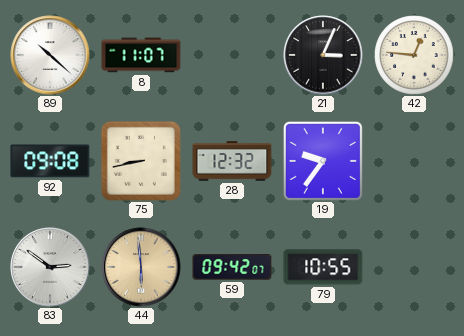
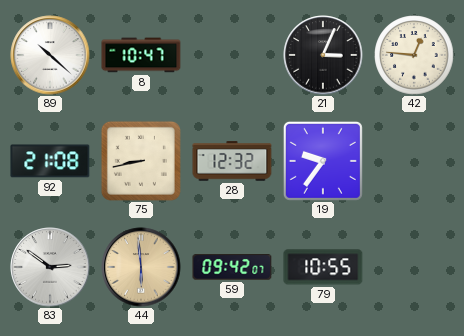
8: 11:07 -> 10:47 (141, 55)
92: 09:08 -> 21:08 (50, 161)
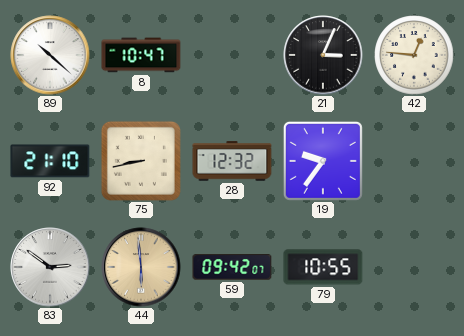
92: 21:08 -> 21:10 (50, 161)
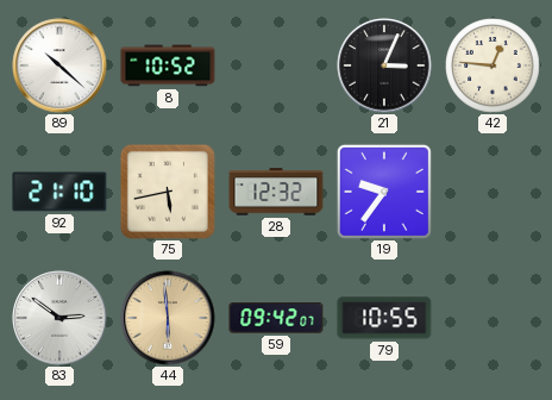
8: 10:47 -> 10:52 (168, 65)
75: 8:43 -> 5:43 (168, 192)
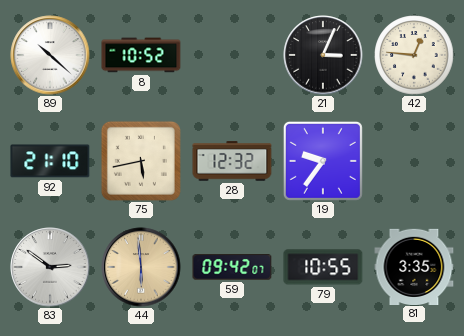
81: none -> 3:35 (414, 266)
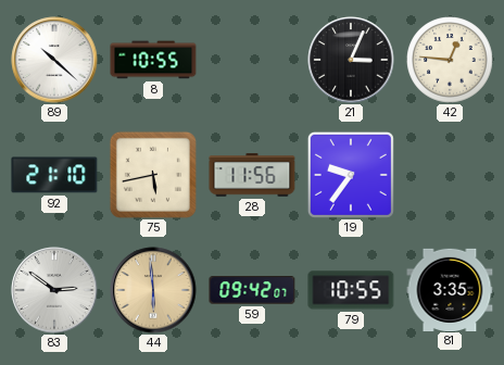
8: 10:52 -> 10:55 (153, 60)
28: 12:32 -> 11:56 (252, 175)
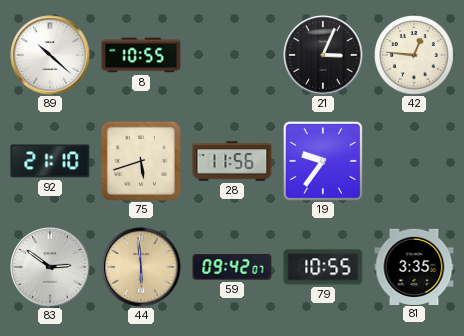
75: 5:43 -> 5:42 (141, 161)
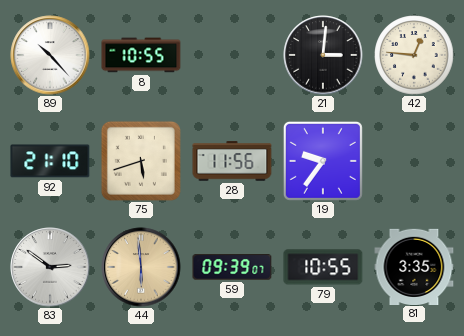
89: 10:22 -> 10:23 (50, 55)
21: 3:04 -> 3:01 (323, 55)
59: 09:42 -> 09:39 (232, 267)
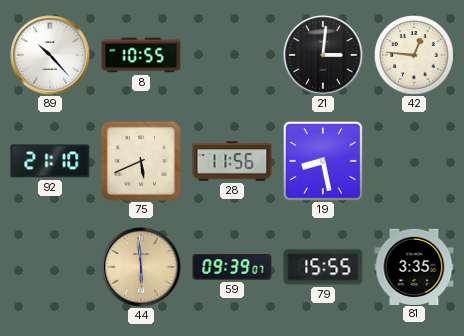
75: 5:42 -> 5:41 (141, 161)
19: 9:36 -> 8:28 (323, 161)
83: 2:51 -> none (50, 267)
79: 10:55 -> 15:55 (323, 267)
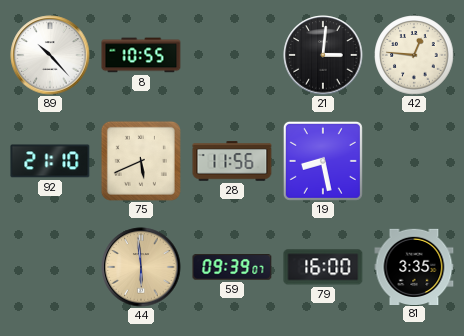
79: 15:55 -> 16:00 (323, 267)
